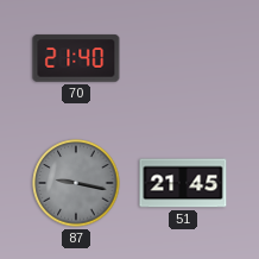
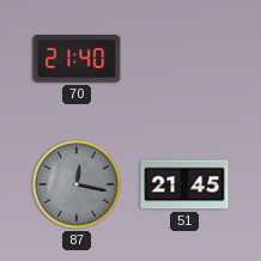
87: 9:17 -> 12:17 (77, 184)
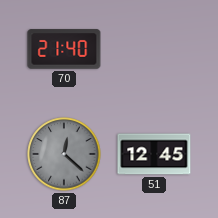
87: 12:17 -> 12:22 (64, 154)
51: 21:45 -> 12:45 (154, 154)
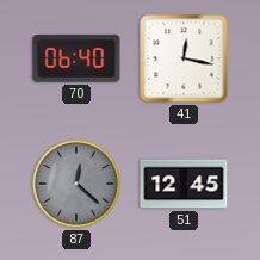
70: 21:40 -> 06:40 (76, 58)
41: none -> 12:17 (184, 58)
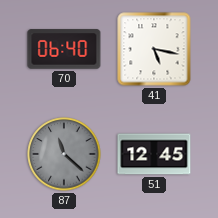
41: 12:17 -> 5:17 (154, 49)
87: 12:22 -> 11:22 (64, 154)
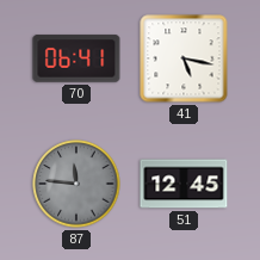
70: 06:40 -> 06:41 (76, 58)
87: 11:22 -> 11:46 (76, 184)
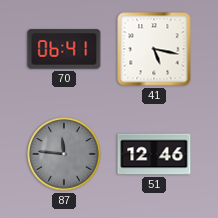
51: 12:45 -> 12:46 (154, 154)
